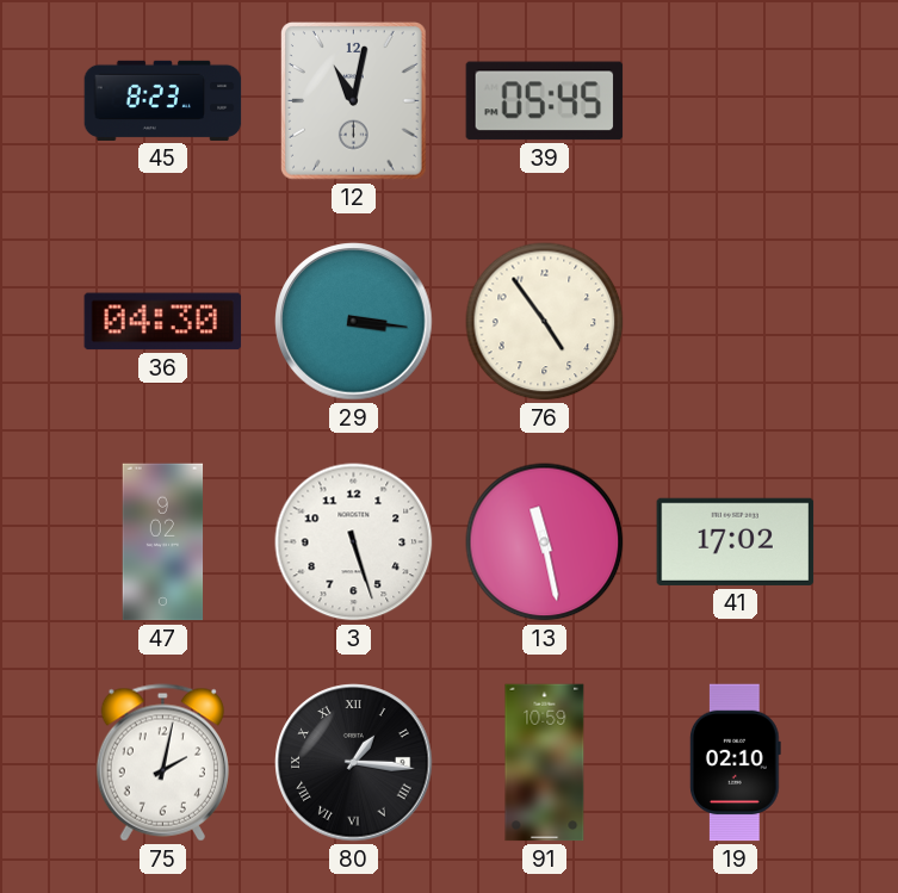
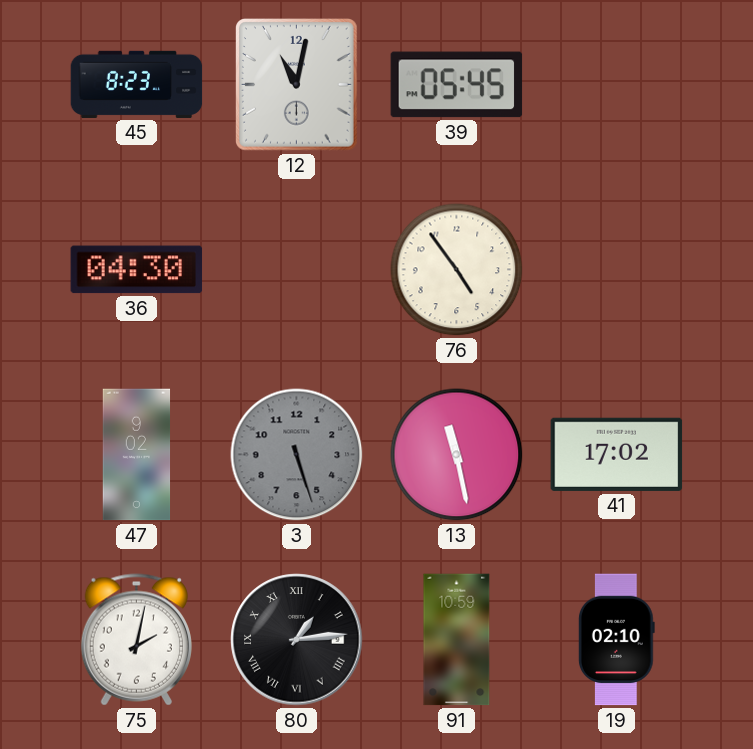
29: 3:16 -> none (354, 322)
3 dial: white -> grey (297, 455)
80: 1:16 -> 1:14 (297, 640)
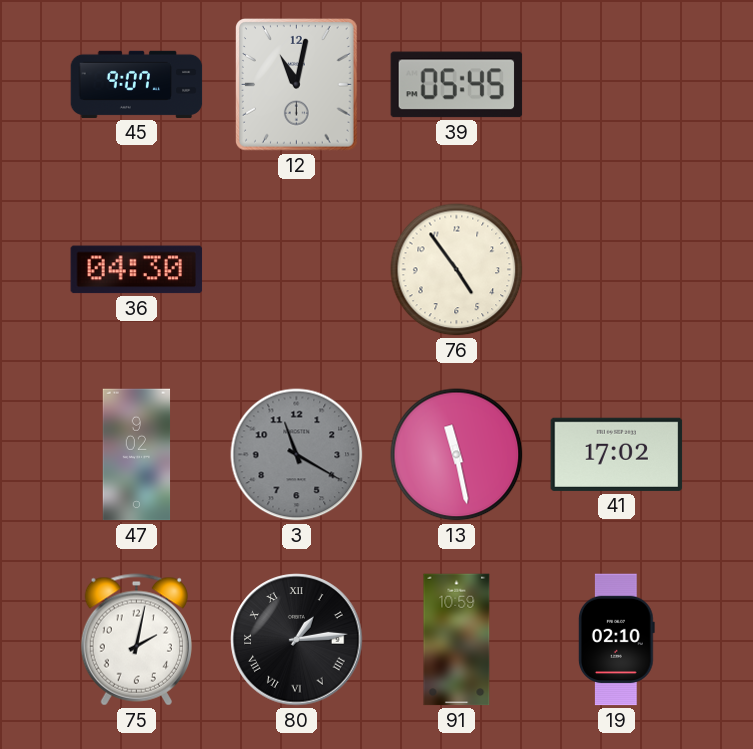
45: 8:23 -> 9:07 (137, 84)
3: 5:27 -> 11:20 (297, 455)
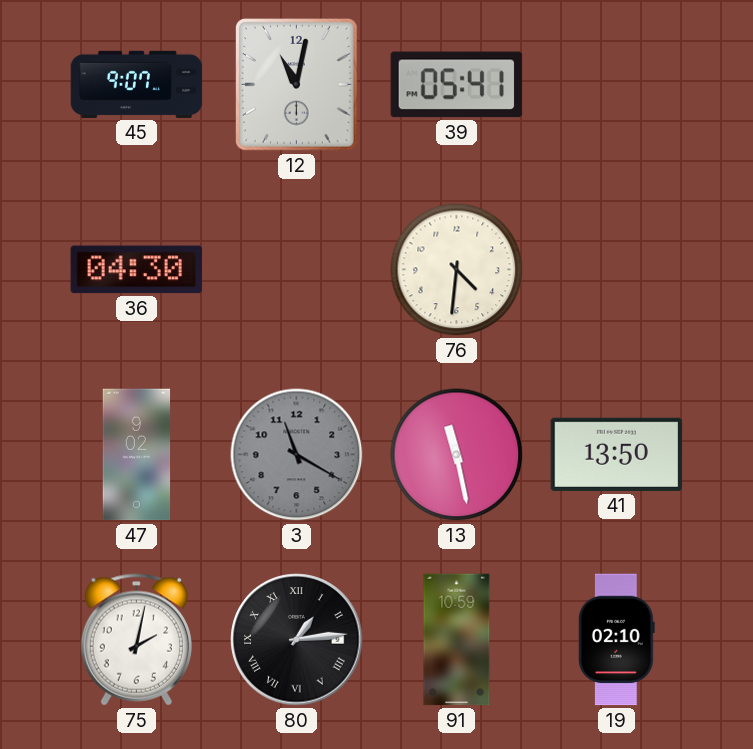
39: 05:45 -> 05:41 (457, 85)
76: 4:54 -> 4:31 (457, 270)
41: 17:02 -> 13:50 (617, 454)
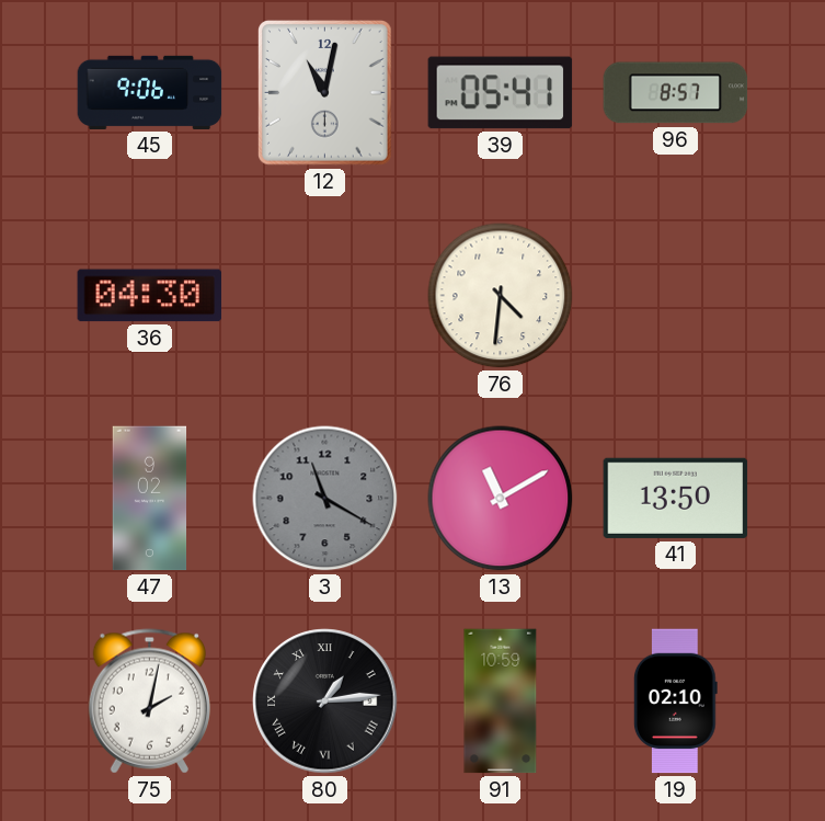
45: 9:07 -> 9:06 (150, 92)
96: none -> 8:57 (676, 93)
13: 11:28 -> 11:10 (501, 499)
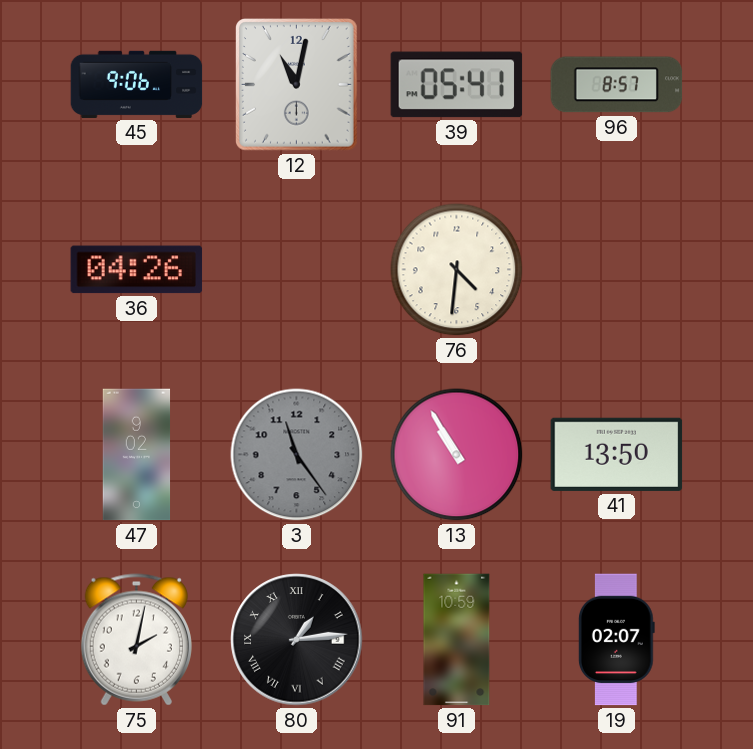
36: 04:30 -> 04:26 (137, 270)
3: 11:20 -> 11:24 (297, 455)
13: 11:10 -> 10:55 (457, 455)
19: 02:10 -> 02:07 (616, 640)
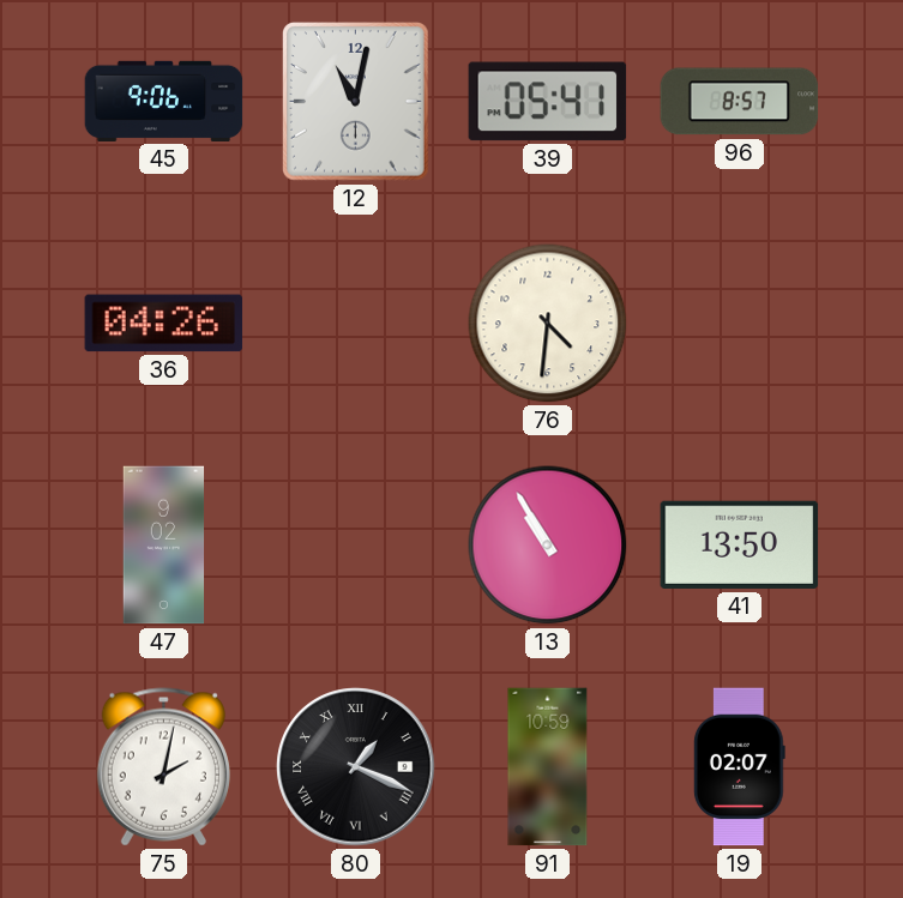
3: 11:24 -> none (297, 455)
80: 1:14 -> 1:19 (356, 767)
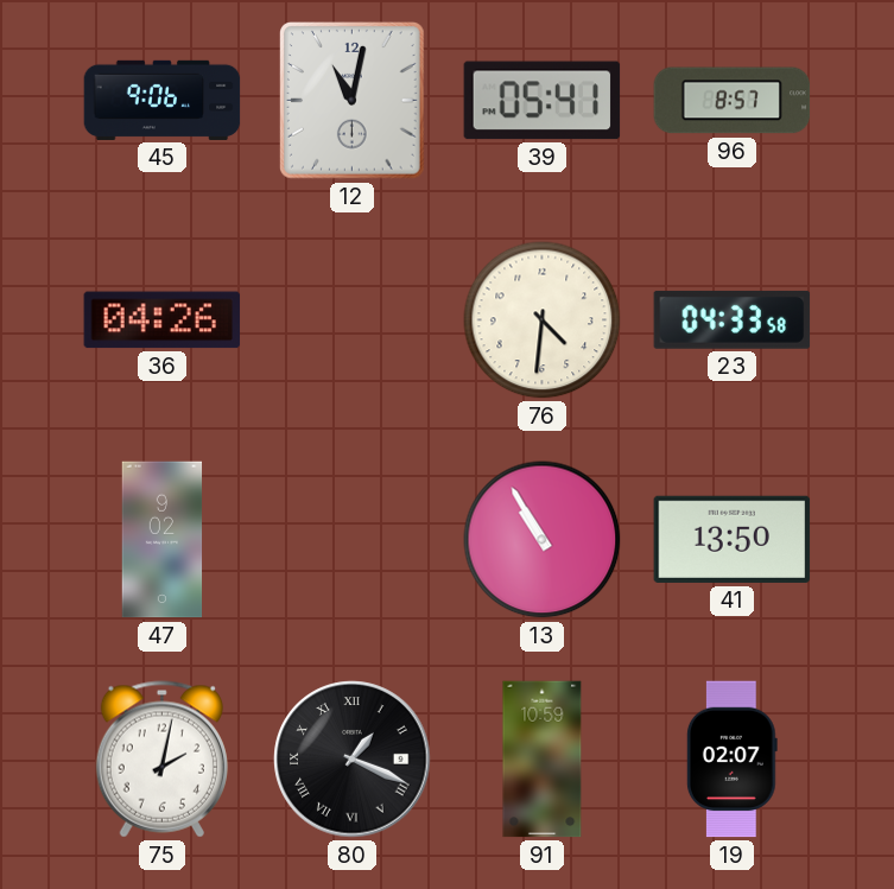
23: none -> 04:33 (733, 319)
